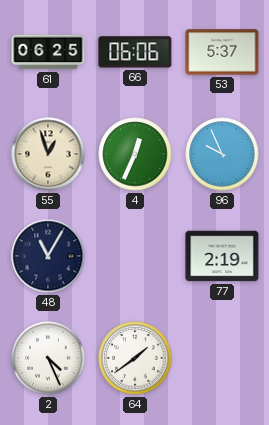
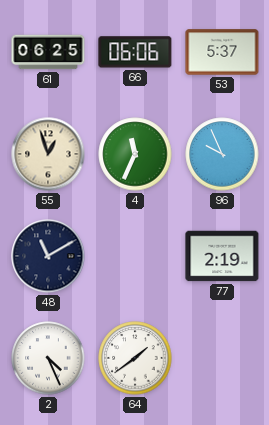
4: 12:34 -> 11:34 (135, 154)
48: 11:05 -> 11:10 (48, 256)
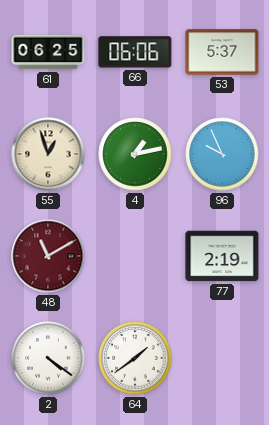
4: 11:34 -> 1:13 (135, 154)
48 dial: navy -> burgundy (48, 256)
2: 4:26 -> 4:21 (48, 358)
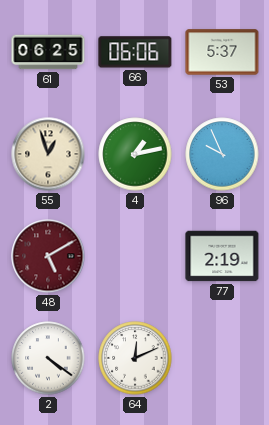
48: 11:10 -> 5:10 (48, 256)
64: 1:39 -> 12:11 (135, 358)
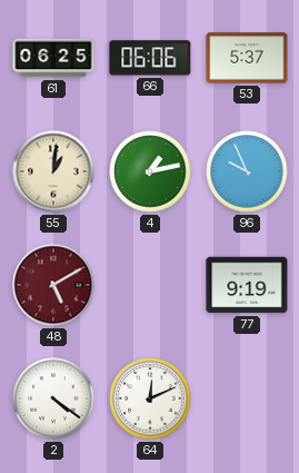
55: 12:57 -> 1:01 (53, 171)
77: 2:19 -> 9:19 (247, 285)
